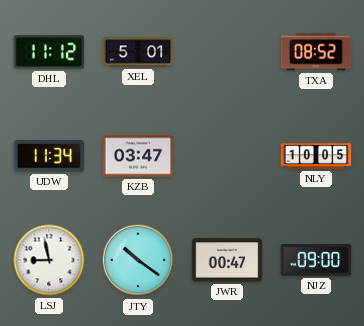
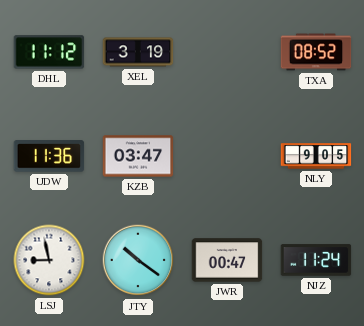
XEL: 5:01 -> 3:19 (138, 52)
UDW: 11:34 -> 11:36 (49, 156)
NLY: 10:05 -> 9:05 (316, 156)
NJZ: 09:00 -> 11:24 (316, 260)
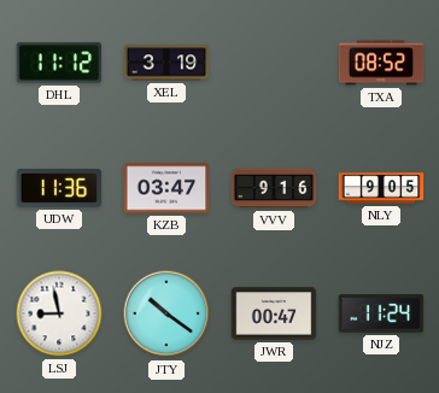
VVV: none -> 9:16 (274, 188)
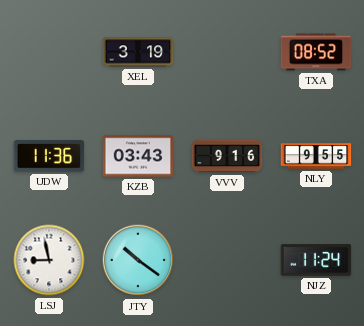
DHL: 11:12 -> none (59, 63)
KZB: 03:47 -> 03:43 (138, 156)
NLY: 9:05 -> 9:55 (316, 156)
JWR: 00:47 -> none (274, 313)
